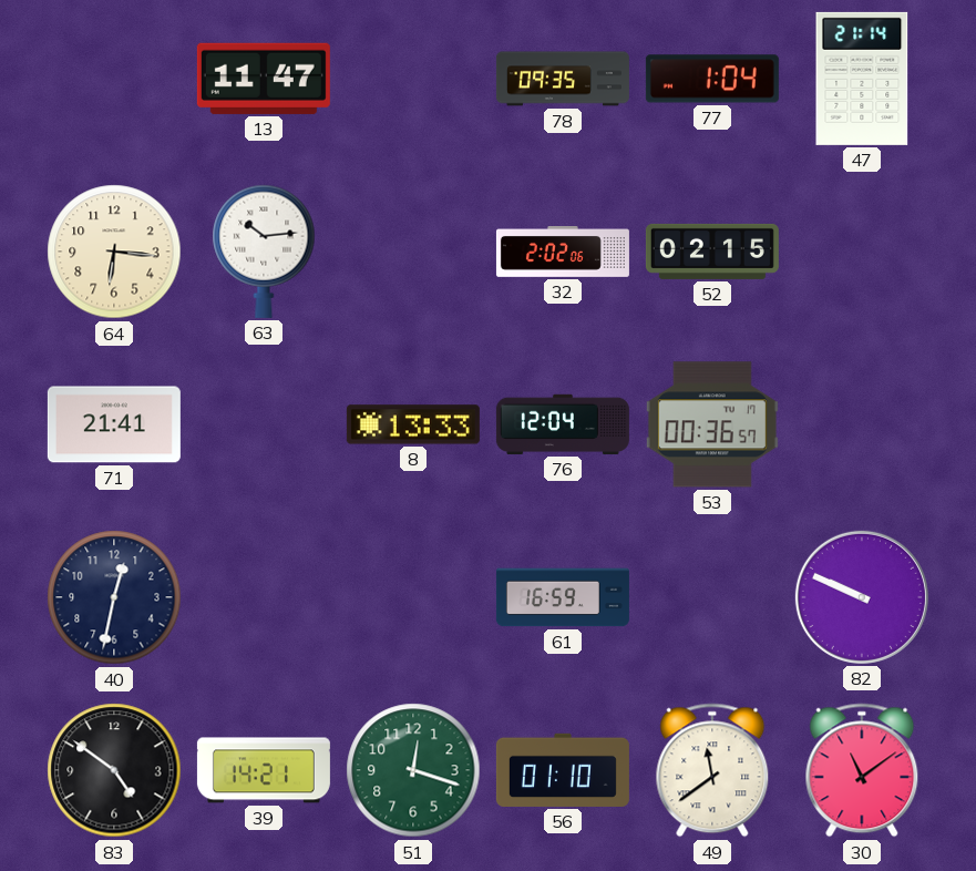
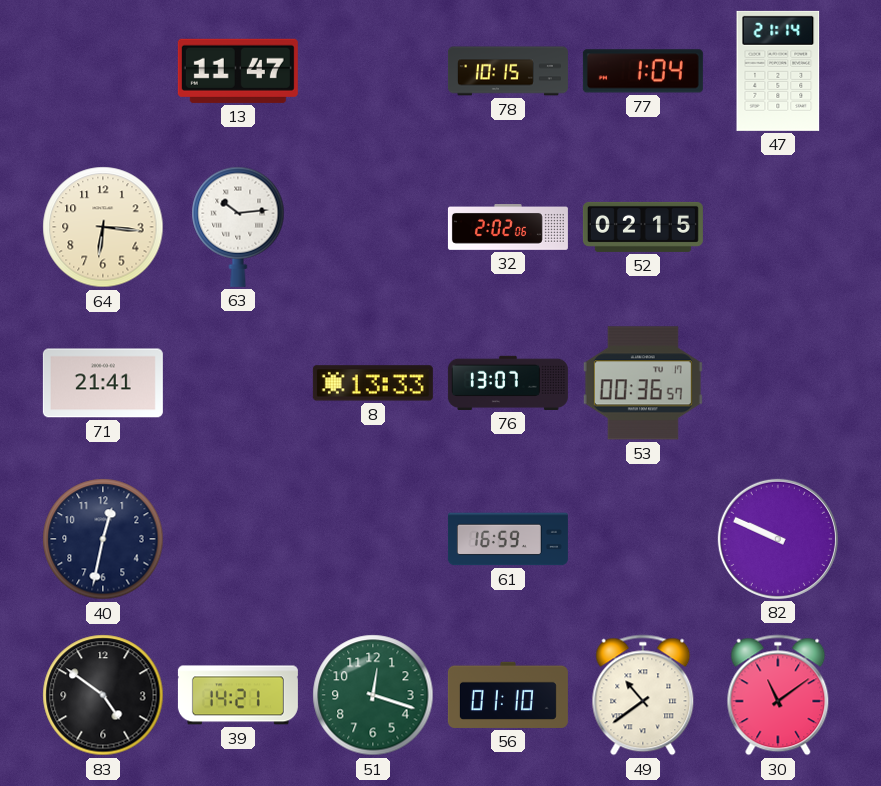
78: 09:35 -> 10:15 (508, 71)
76: 12:04 -> 13:07 (508, 383)
49: 11:39 -> 10:39 (643, 695)
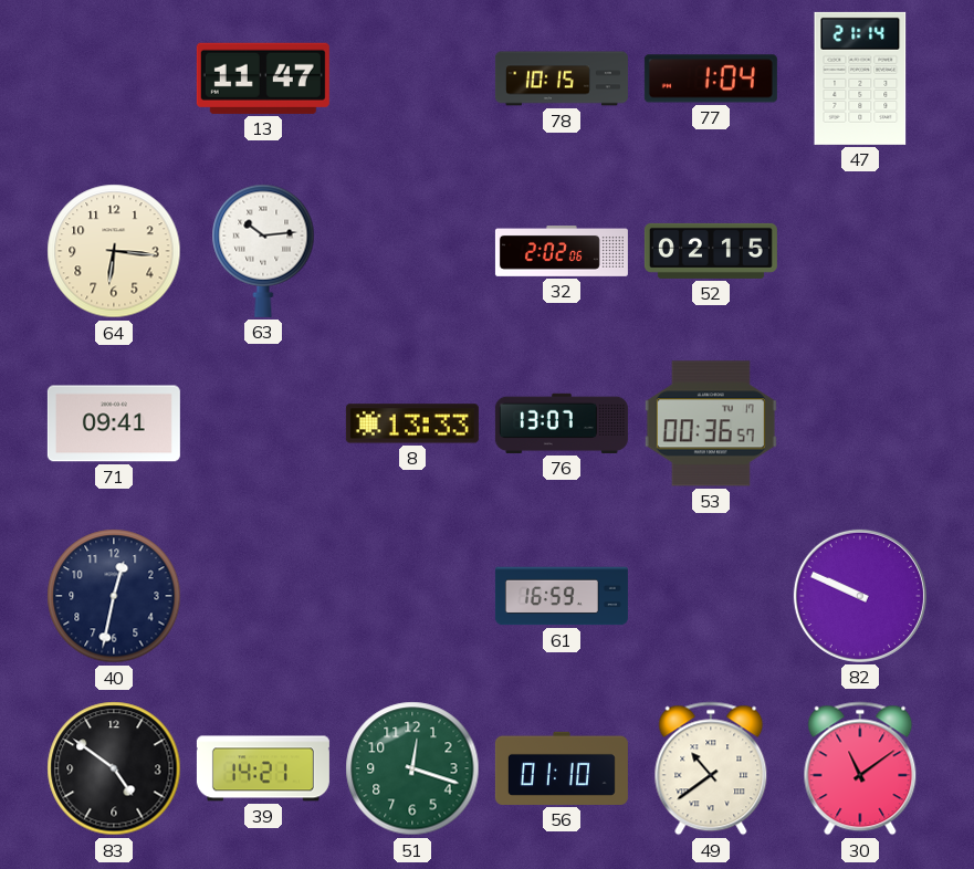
71: 21:41 -> 09:41 (114, 423)
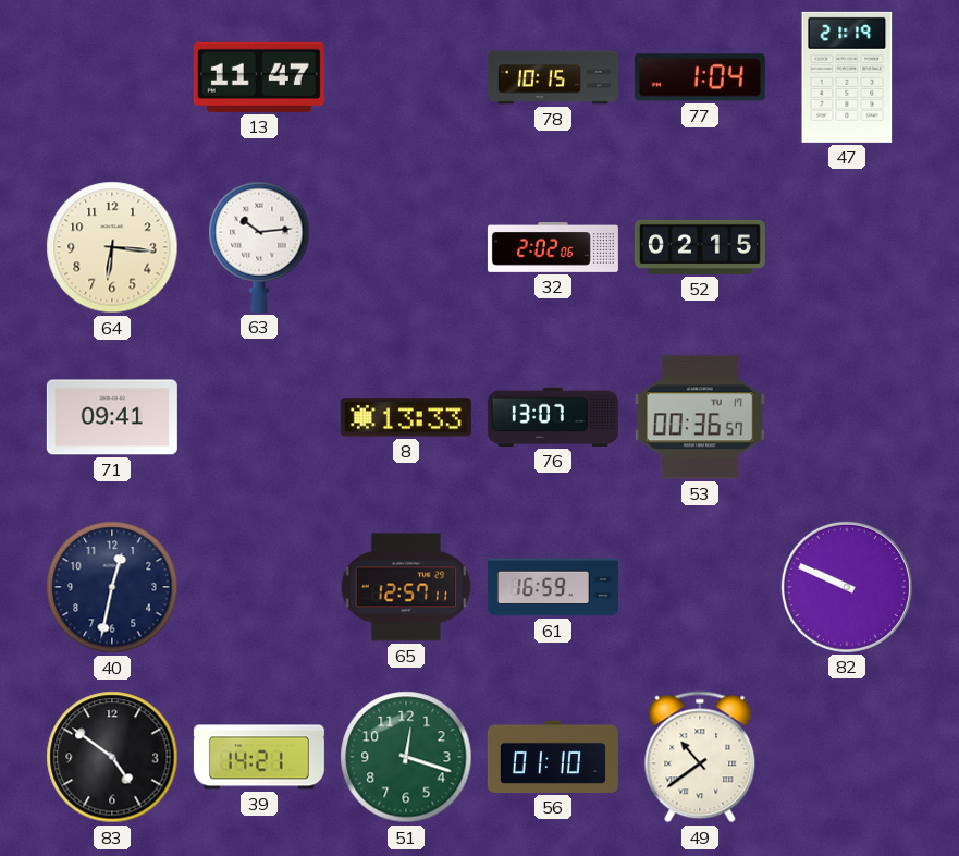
47: 21:14 -> 21:19 (847, 77)
65: none -> 12:57 (406, 587)
30: 11:09 -> none (860, 768)
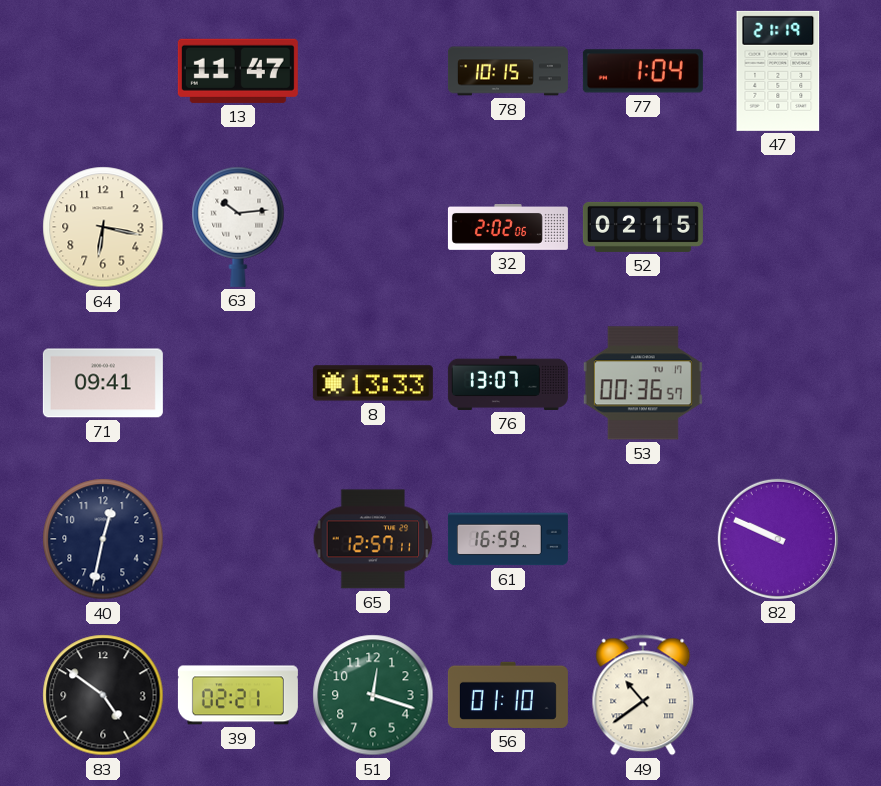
64: 6:16 -> 6:17 (103, 227)
39: 14:21 -> 02:21 (238, 695)
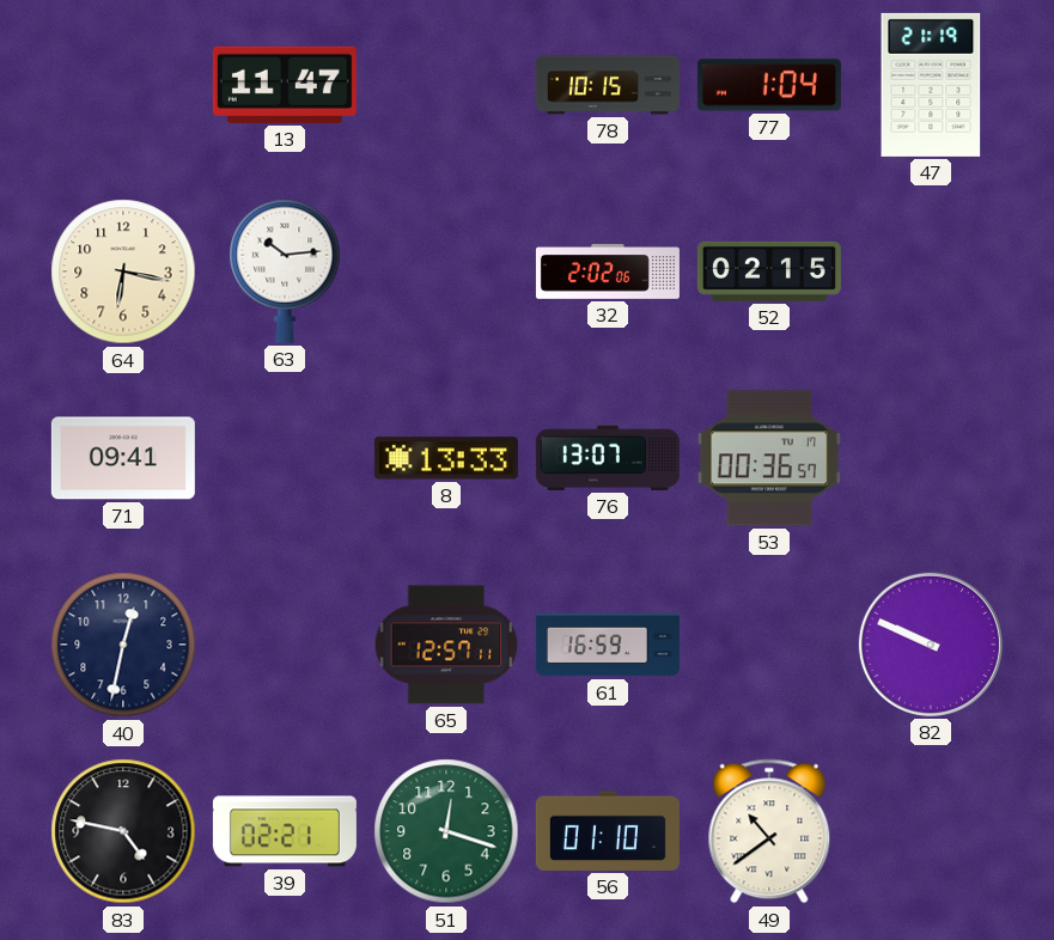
83: 4:51 -> 4:47 (123, 831)
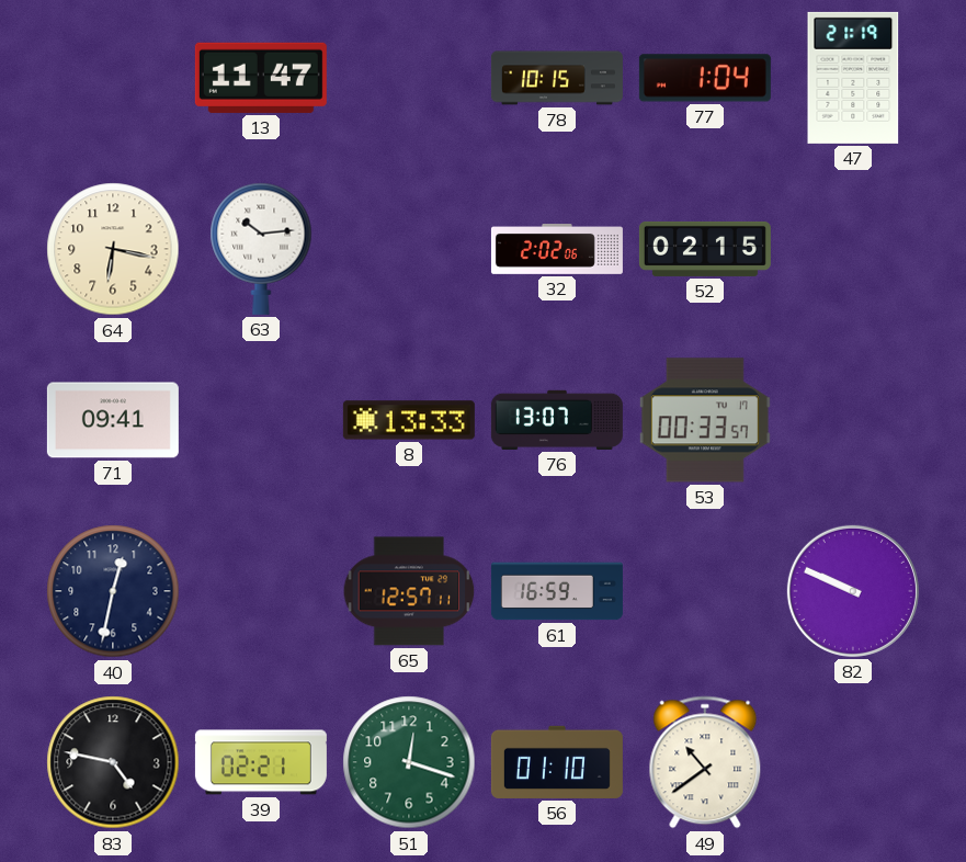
53: 00:36 -> 00:33 (705, 420)
